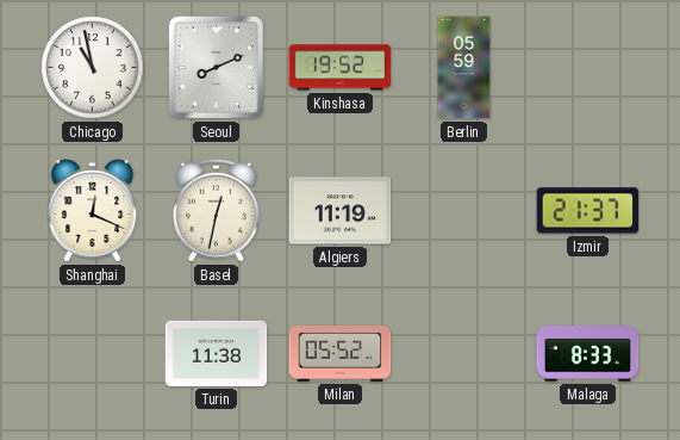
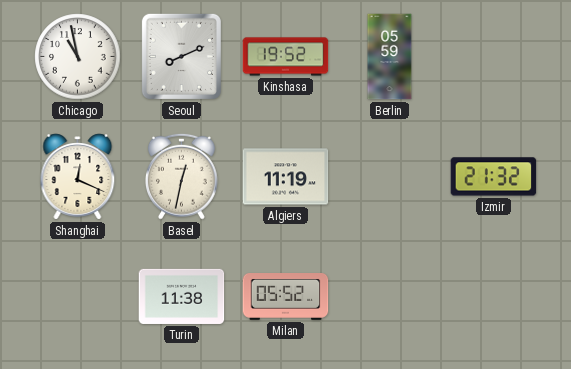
Izmir: 21:37 -> 21:32 (494, 177)
Malaga: 8:33 -> none (588, 354)
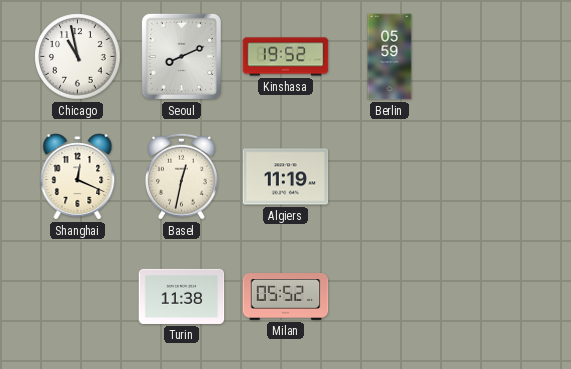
Izmir: 21:32 -> none (494, 177)
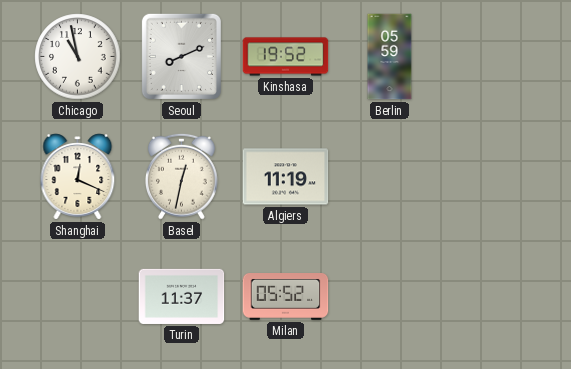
Turin: 11:38 -> 11:37 (182, 296)
